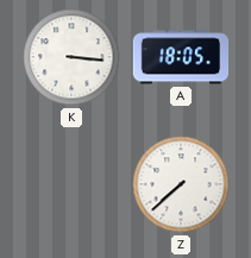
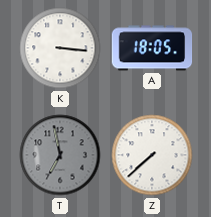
T: none -> 6:58 (60, 155)
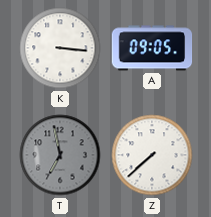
A: 18:05 -> 09:05 (152, 48)
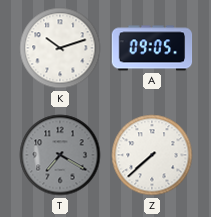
K: 3:16 -> 10:12 (60, 48)
T: 6:58 -> 7:20 (60, 155)
